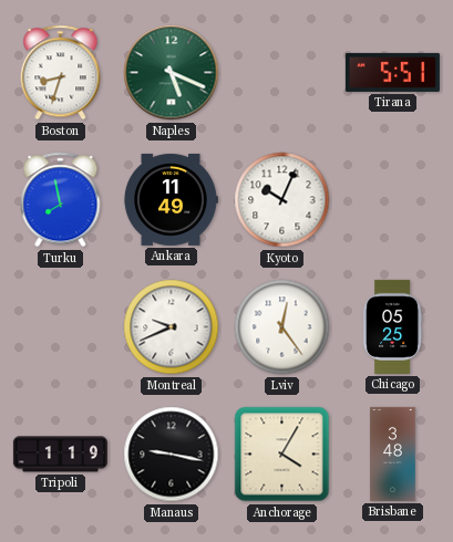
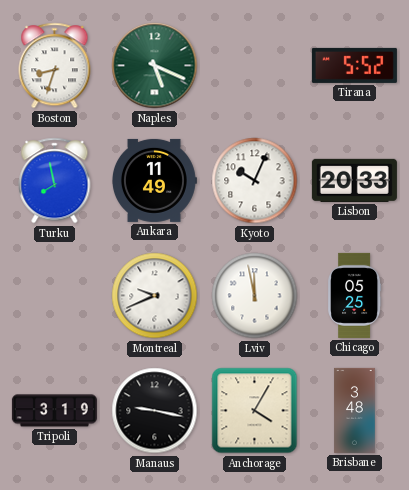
Tirana: 5:51 -> 5:52 (354, 65)
Lisbon: none -> 20:33 (354, 180)
Lviv: 12:24 -> 11:58 (255, 296)
Tripoli: 1:19 -> 3:19 (54, 411)
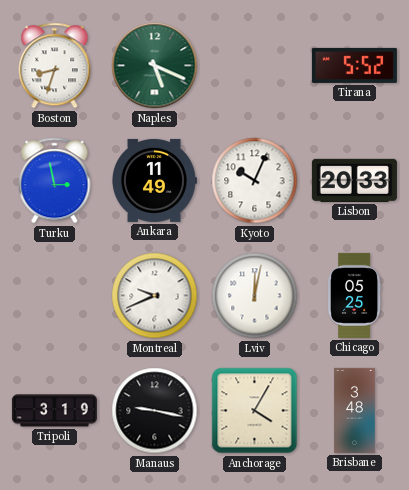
Turku: 7:58 -> 2:58 (55, 181)
Lviv: 11:58 -> 12:02 (255, 296)
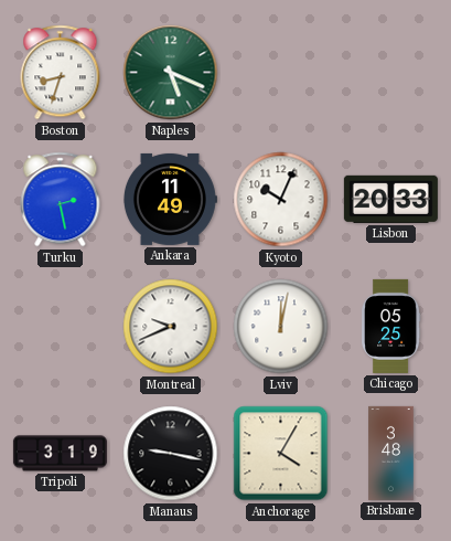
Tirana: 5:52 -> none (354, 65)
Turku: 2:58 -> 2:28 (61, 200)
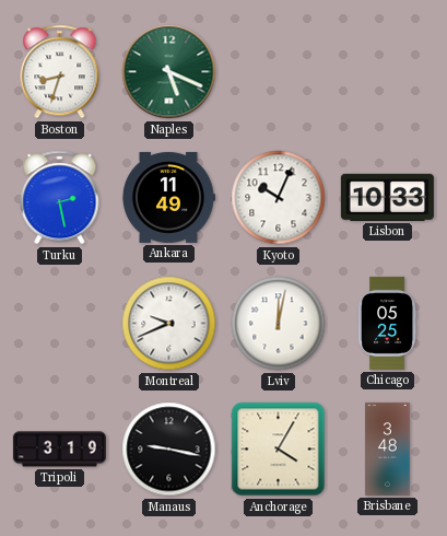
Lisbon: 20:33 -> 10:33 (387, 197)
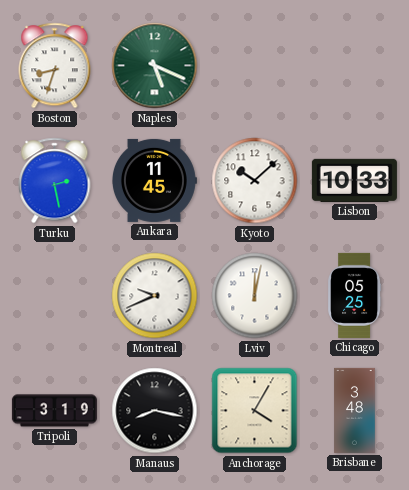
Ankara: 11:49 -> 11:45 (154, 180)
Kyoto: 10:04 -> 10:08 (255, 181)
Manaus: 9:17 -> 8:17 (155, 411)
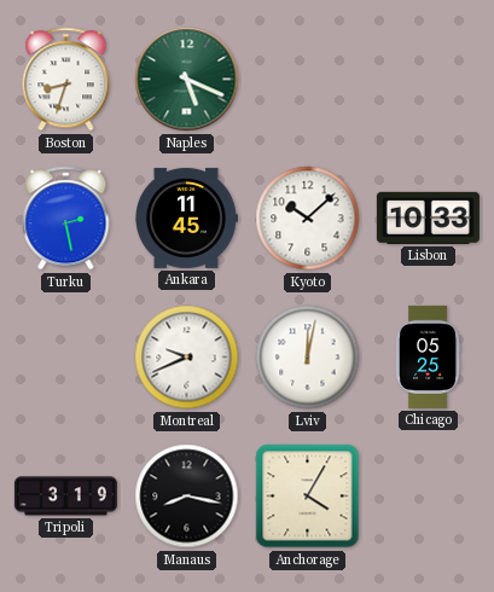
Brisbane: 3:48 -> none (355, 410)
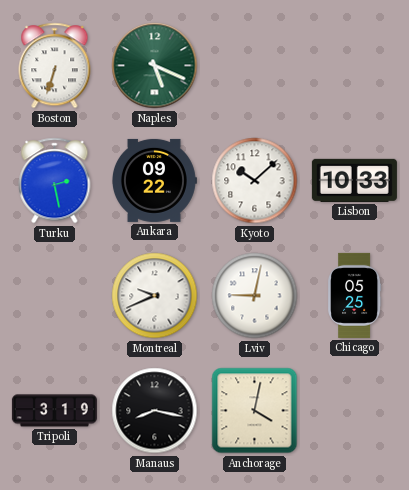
Boston: 8:33 -> 6:33 (55, 66)
Ankara: 11:45 -> 09:22 (154, 180)
Lviv: 12:02 -> 9:02 (255, 296)
Anchorage: 4:05 -> 4:02 (255, 411)
